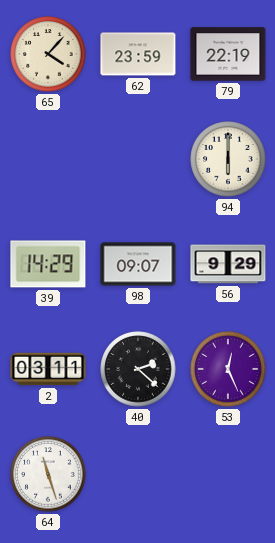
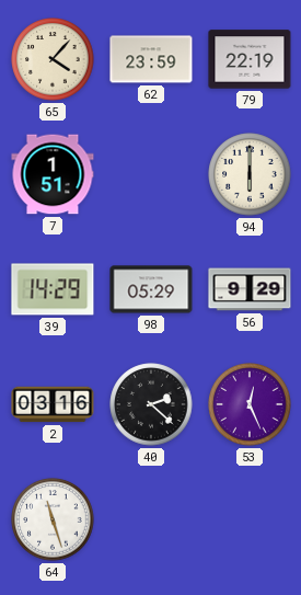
7: none -> 1:51 (53, 174)
98: 09:07 -> 05:29 (151, 289)
2: 03:11 -> 03:16 (53, 404)
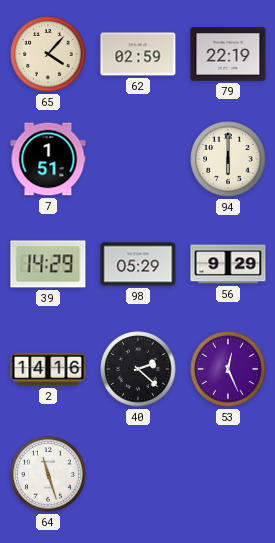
62: 23:59 -> 02:59 (138, 54)
2: 03:16 -> 14:16 (48, 369)
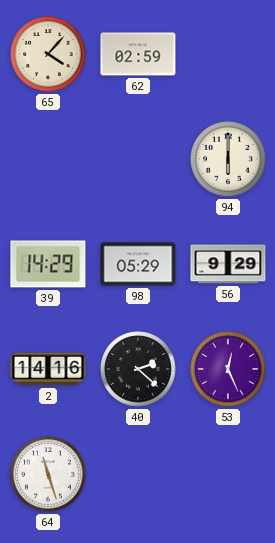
79: 22:19 -> none (228, 54)
7: 1:51 -> none (48, 159)
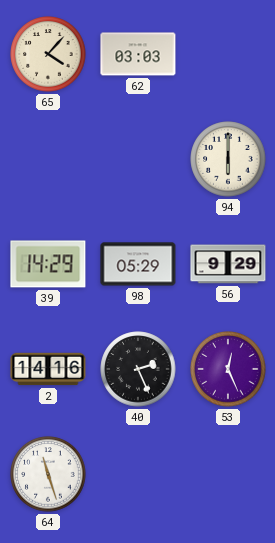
62: 02:59 -> 03:03 (138, 54)
40: 2:22 -> 2:26 (138, 369)
